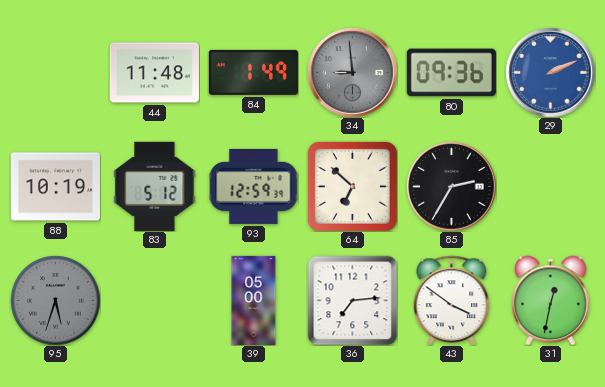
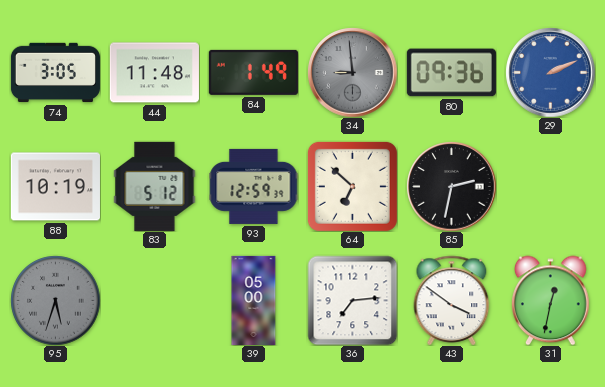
74: none -> 3:05 (55, 73)
85: 2:35 -> 2:32 (451, 186)
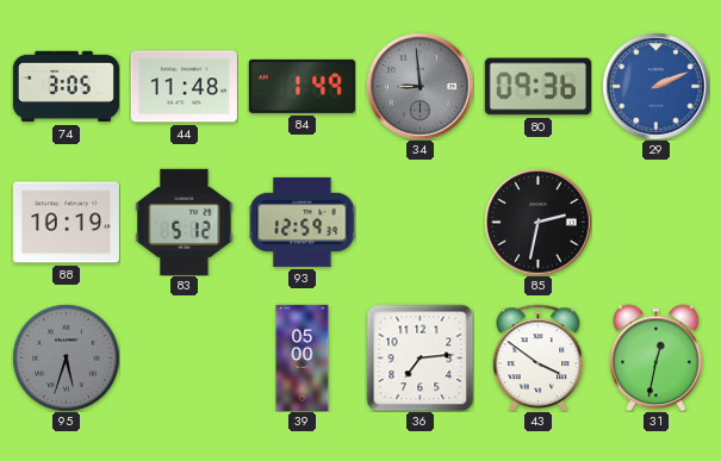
64: 6:52 -> none (352, 186)
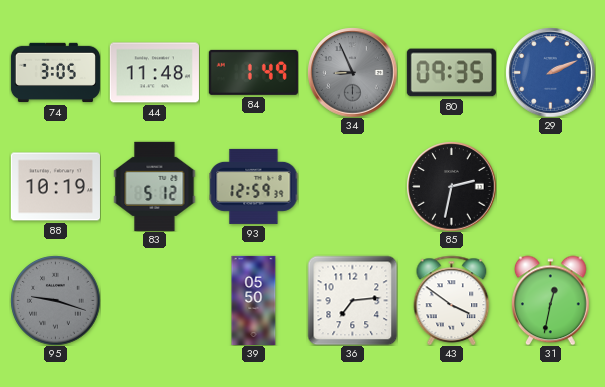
34: 8:59 -> 8:56 (352, 72)
80: 09:36 -> 09:35 (451, 73)
95: 5:33 -> 9:18 (55, 300)
39: 05:00 -> 05:50 (254, 300)
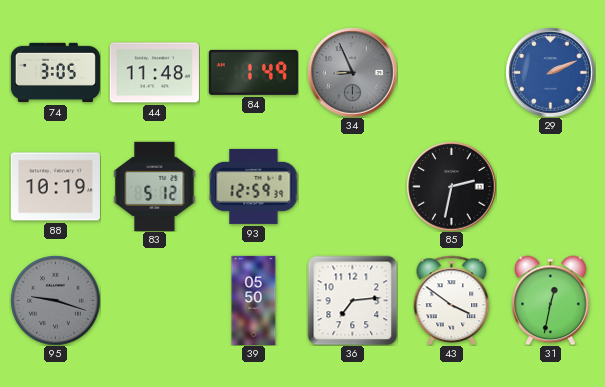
80: 09:35 -> none (451, 73)
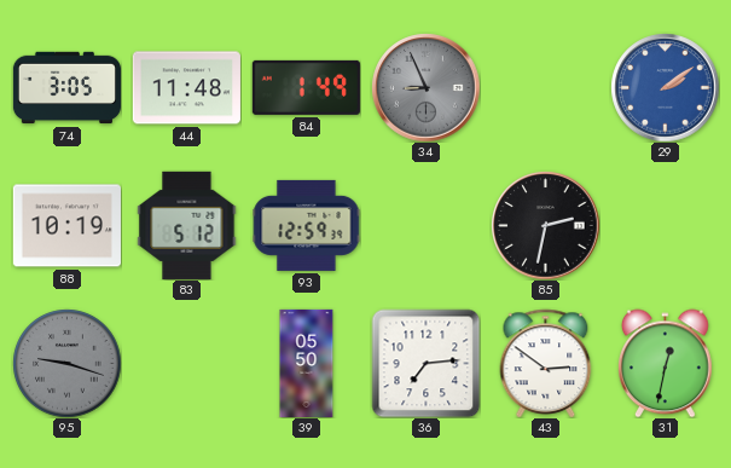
29: 2:11 -> 2:09 (665, 87)
43: 3:51 -> 2:51 (546, 363)
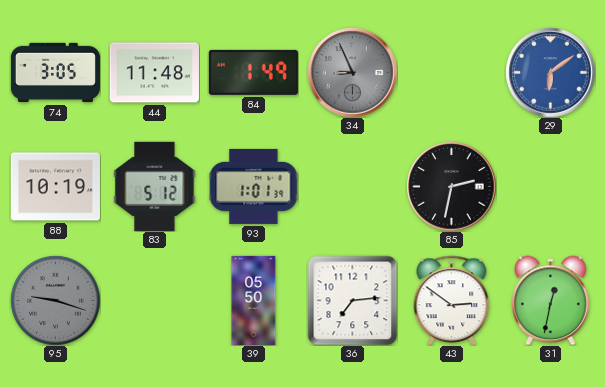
29: 2:09 -> 6:09 (550, 72)
93: 12:59 -> 1:01 (253, 186)
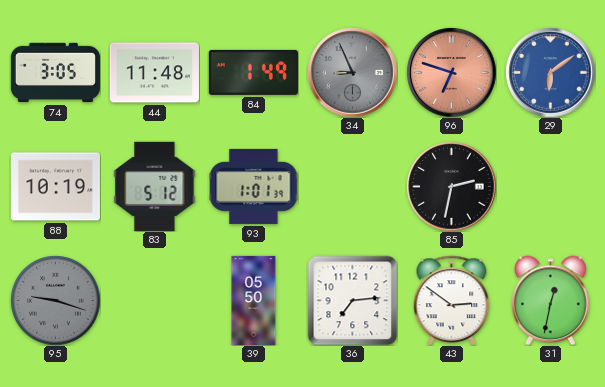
96: none -> 6:48 (451, 72)
